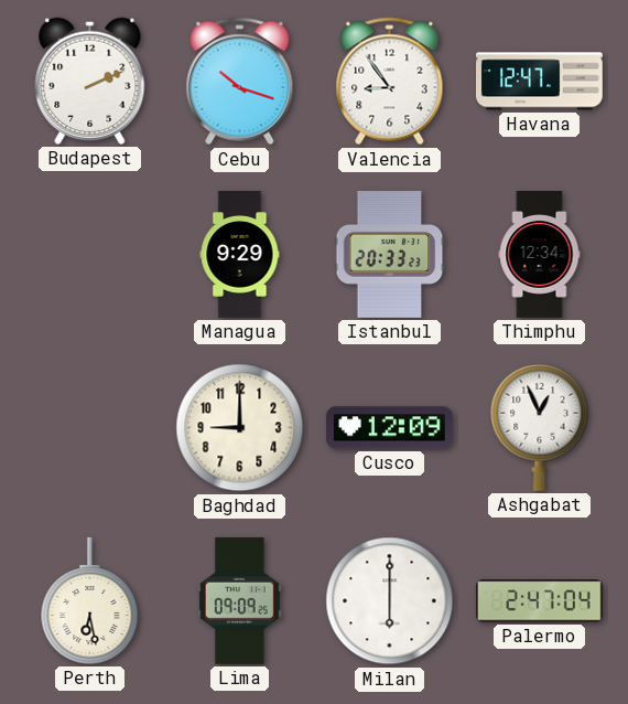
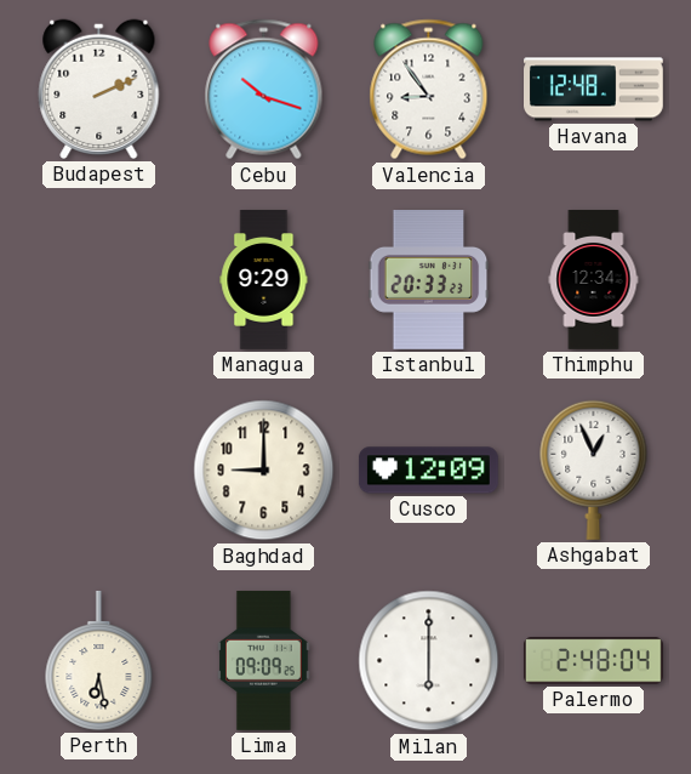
Havana: 12:47 -> 12:48 (594, 90)
Palermo: 2:47 -> 2:48 (593, 661)
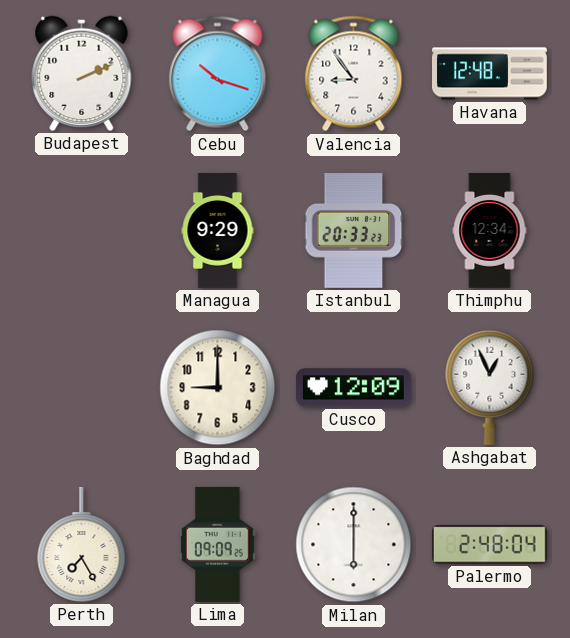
Perth: 6:28 -> 7:25 (82, 544)
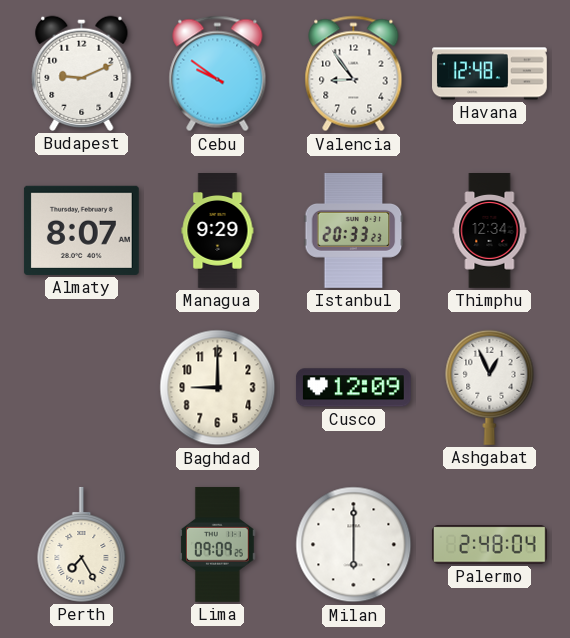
Budapest: 2:11 -> 9:11 (82, 73)
Cebu: 10:18 -> 9:51 (218, 74)
Almaty: none -> 8:07 (81, 230)
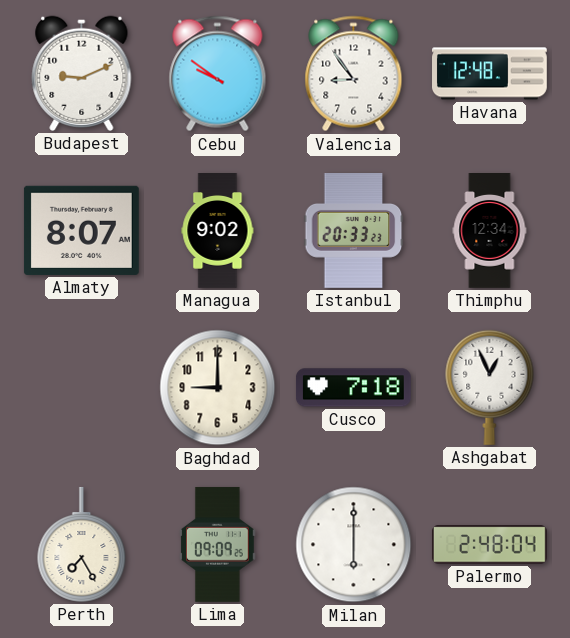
Managua: 9:29 -> 9:02 (218, 231)
Cusco: 12:09 -> 7:18 (353, 388)
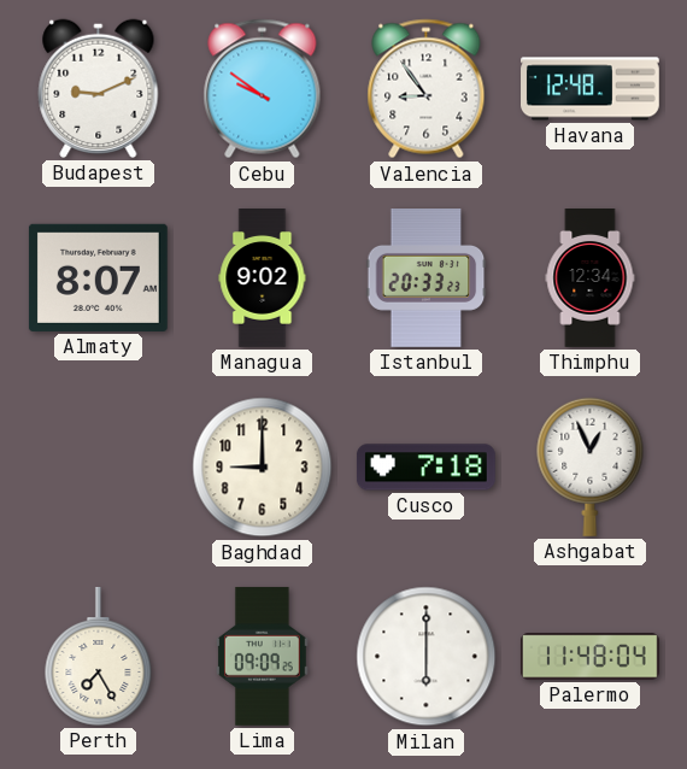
Palermo: 2:48 -> 11:48 (589, 657)
